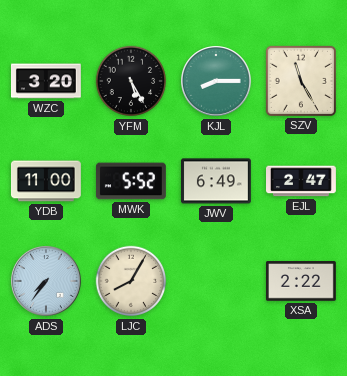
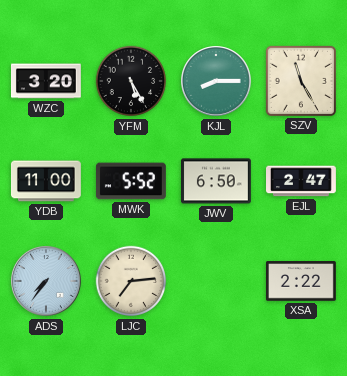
JWV: 6:49 -> 6:50 (216, 181)
LJC: 8:05 -> 7:14 (131, 281)
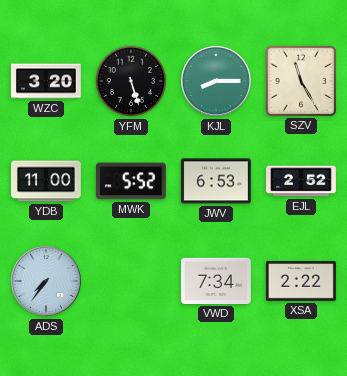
YFM: 5:25 -> 5:27 (131, 81)
JWV: 6:50 -> 6:53 (216, 181)
EJL: 2:47 -> 2:52 (302, 181)
LJC: 7:14 -> none (131, 281)
VWD: none -> 7:34 (216, 281)
